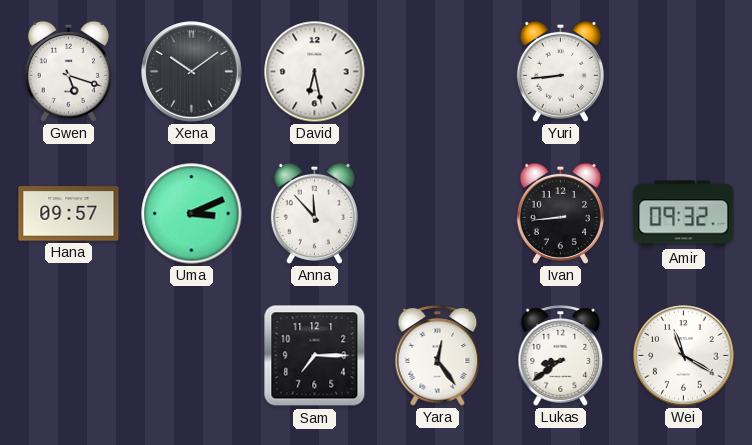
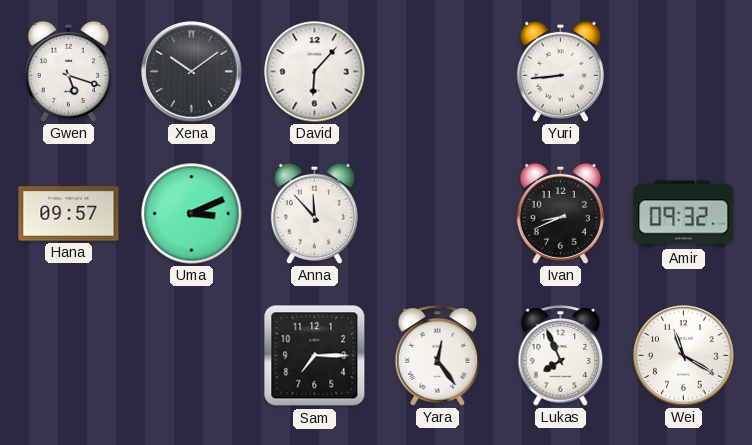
David: 6:28 -> 6:07 (315, 72)
Ivan: 8:44 -> 8:41 (560, 213)
Lukas: 8:39 -> 7:56 (561, 356)
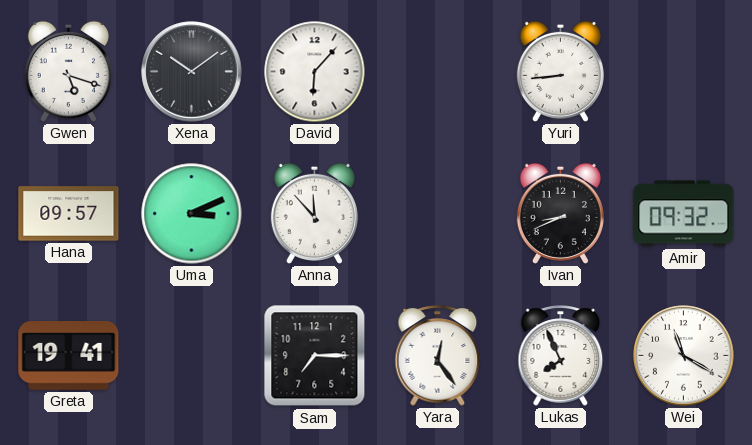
Greta: none -> 19:41 (69, 356)
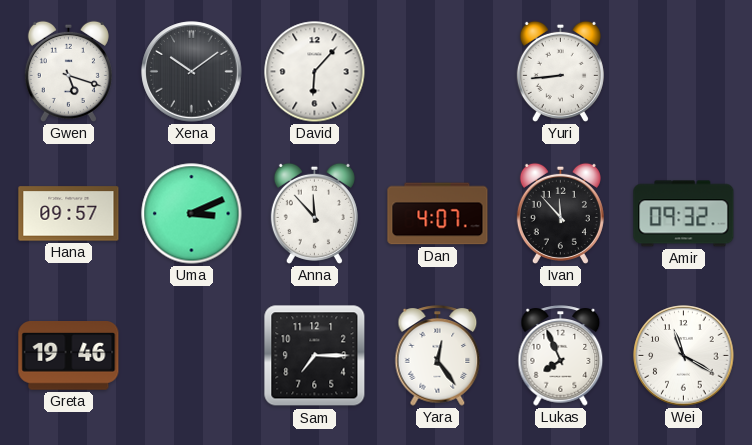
Dan: none -> 4:07 (438, 214)
Ivan: 8:41 -> 11:53 (560, 213)
Greta: 19:41 -> 19:46 (69, 356)
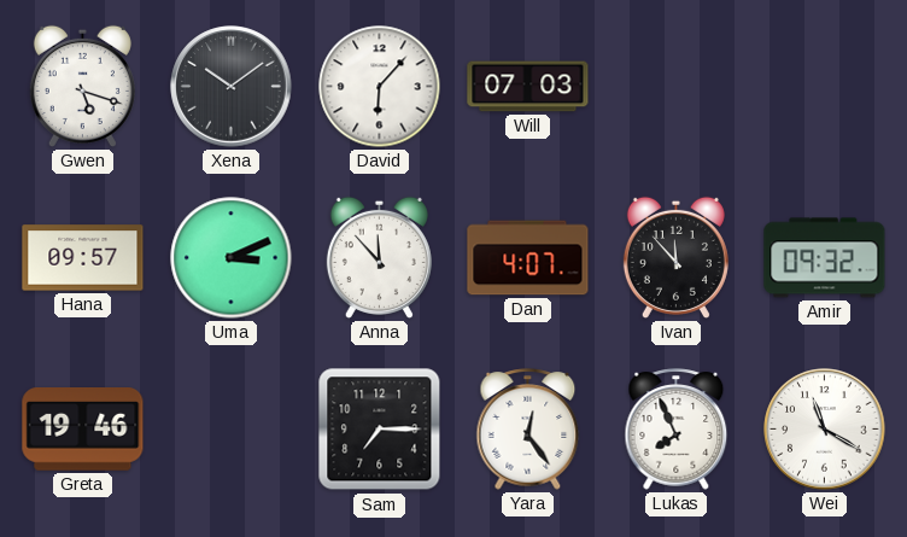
Will: none -> 07:03 (528, 87)
Yuri: 8:44 -> none (560, 71)
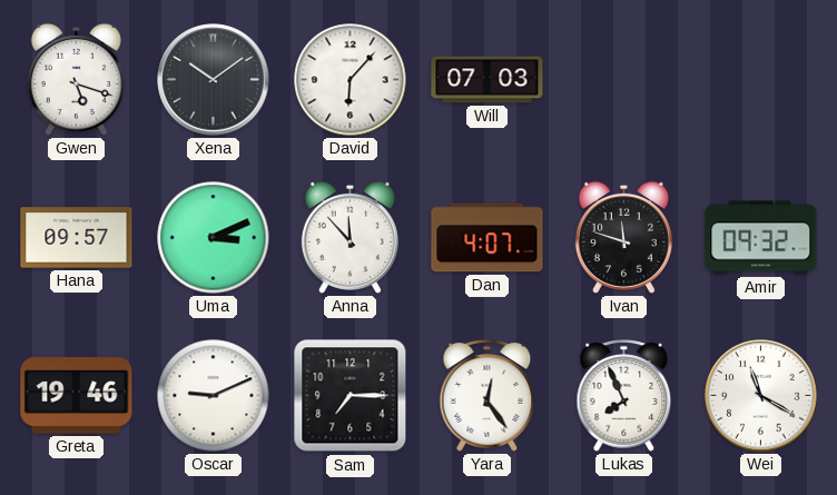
Ivan: 11:53 -> 11:48 (623, 237)
Oscar: none -> 9:11 (214, 396)
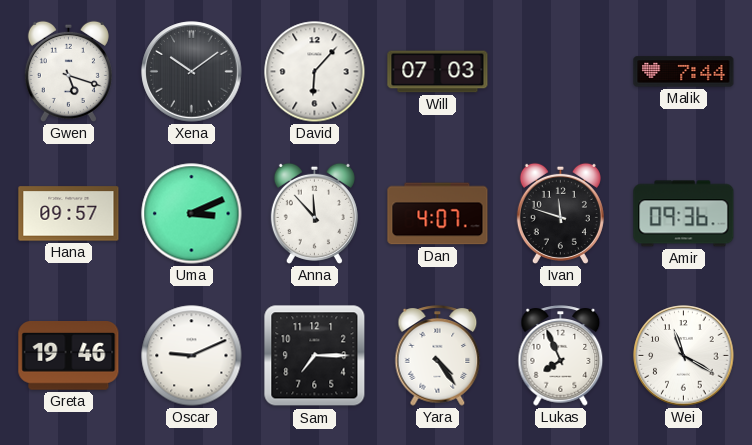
Malik: none -> 7:44 (684, 72)
Amir: 09:32 -> 09:36 (684, 214)
Yara: 12:24 -> 4:24 (438, 356)
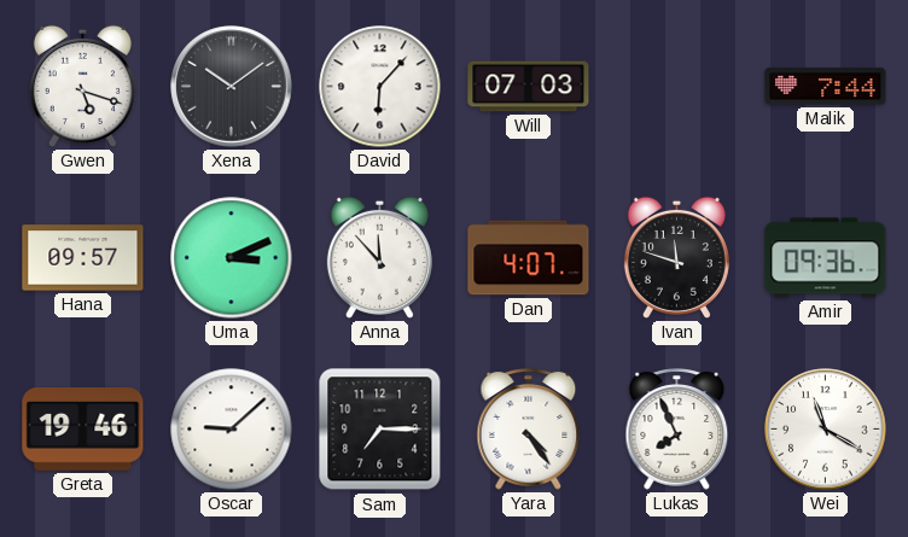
Oscar: 9:11 -> 9:08 (232, 430)
